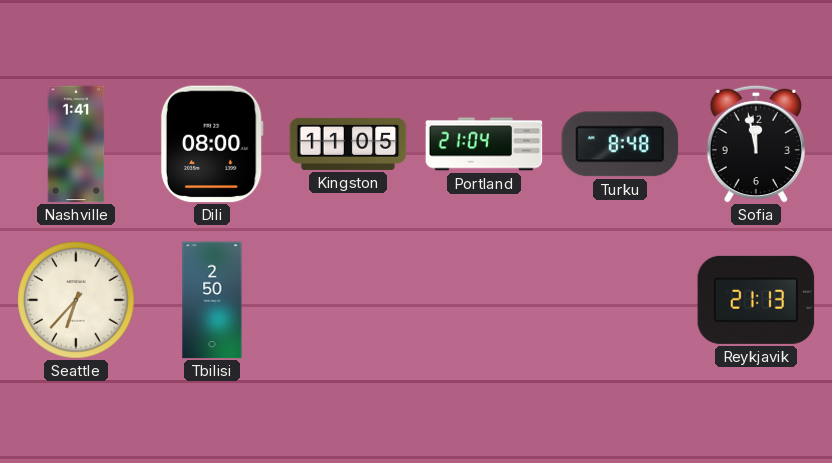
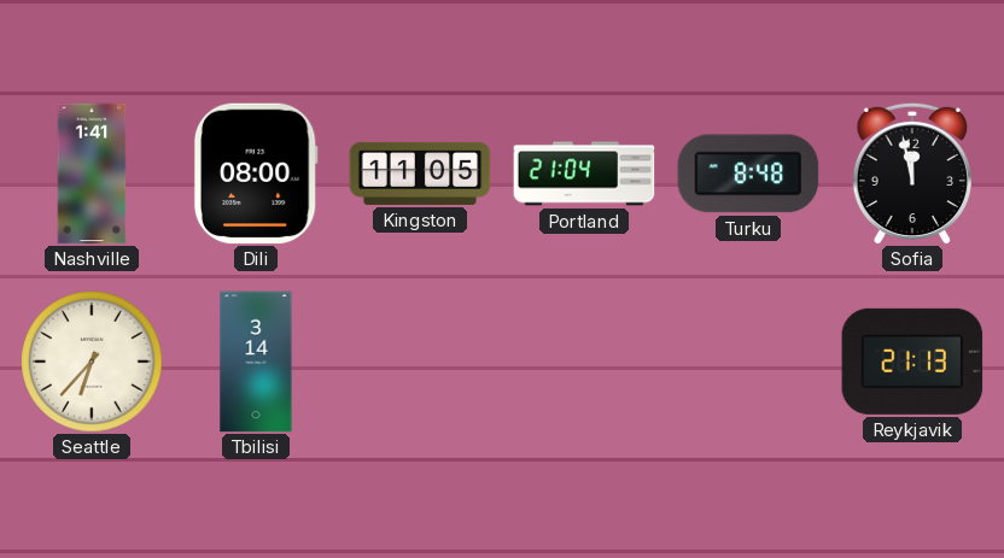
Tbilisi: 2:50 -> 3:14 (256, 362)
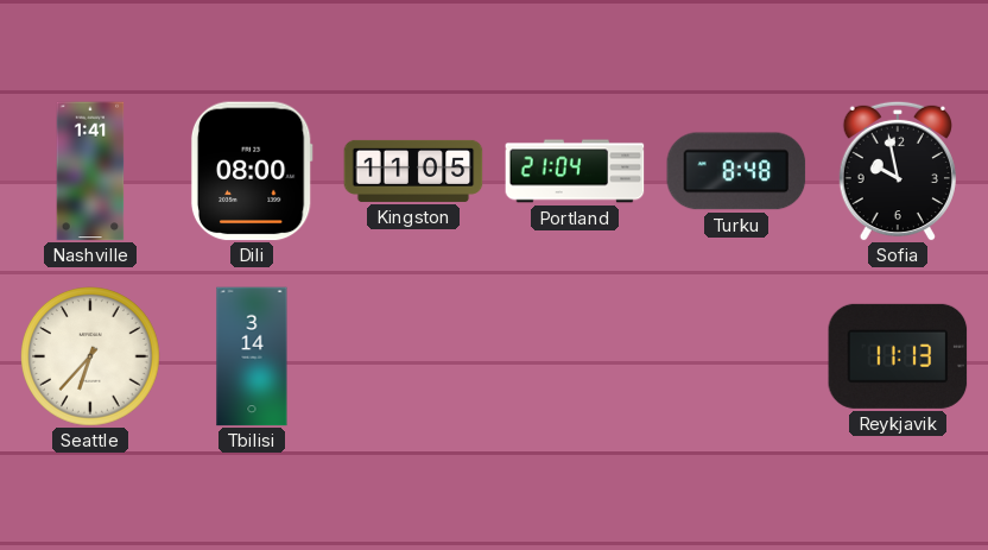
Sofia: 11:58 -> 9:58 (898, 171)
Reykjavik: 21:13 -> 11:13 (898, 356)
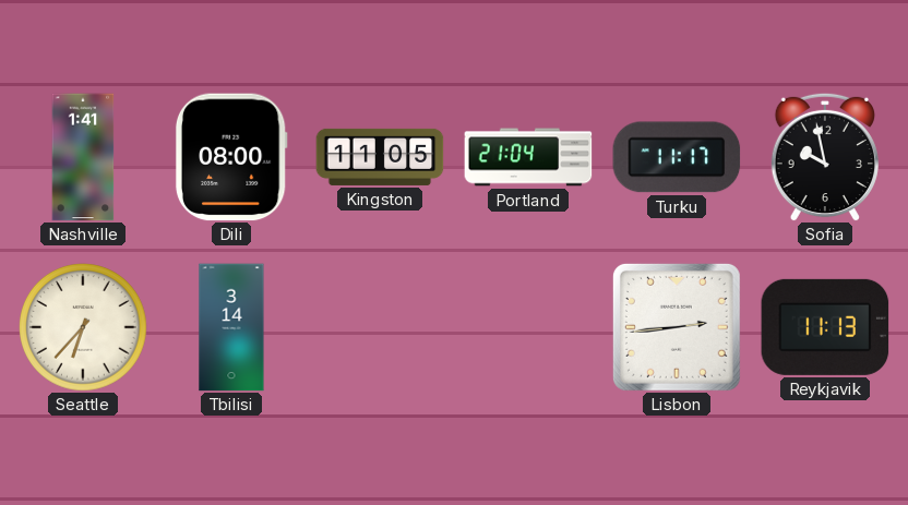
Turku: 8:48 -> 11:17 (677, 157)
Lisbon: none -> 2:44 (677, 327)
